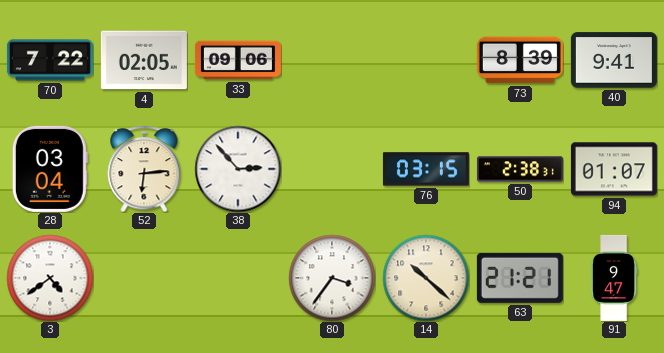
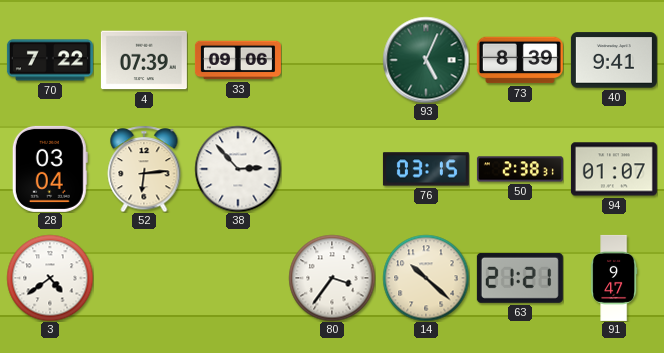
4: 02:05 -> 07:39 (144, 60)
93: none -> 5:04 (426, 60)
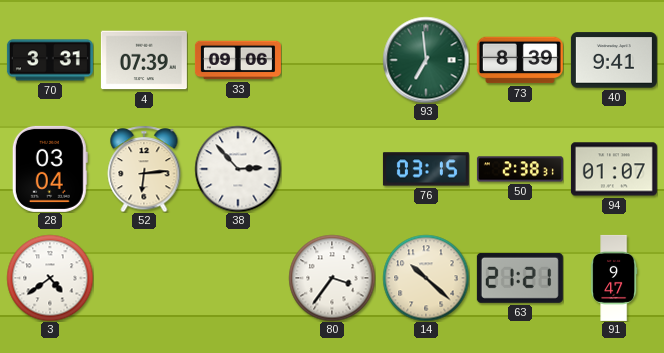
70: 7:22 -> 3:31 (50, 60)
93: 5:04 -> 6:59 (426, 60)
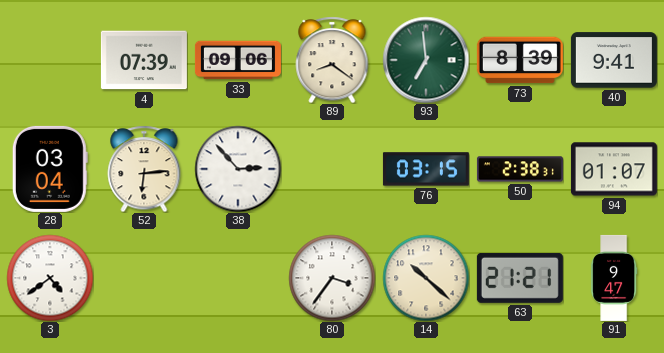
70: 3:31 -> none (50, 60)
89: none -> 8:21 (332, 60)
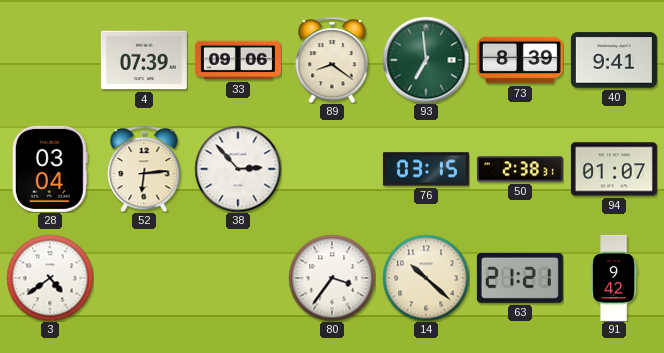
91: 9:47 -> 9:42 (614, 278)
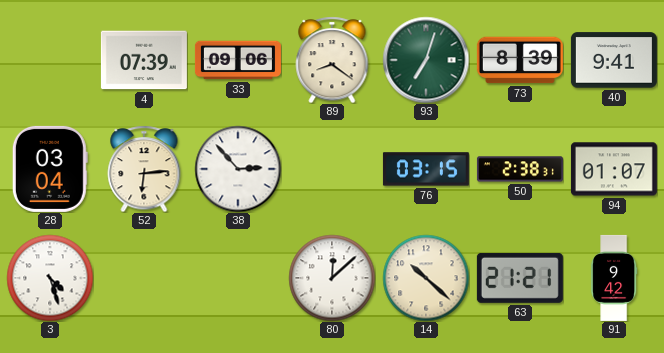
93: 6:59 -> 7:03 (426, 60)
3: 4:39 -> 4:27 (50, 278)
80: 3:36 -> 12:08 (332, 278)
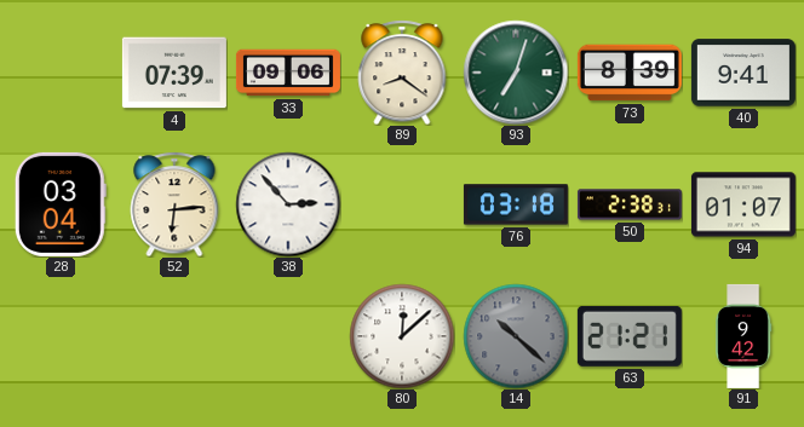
76: 03:15 -> 03:18 (516, 204)
3: 4:27 -> none (50, 278)
14 dial: cream -> grey (516, 336)
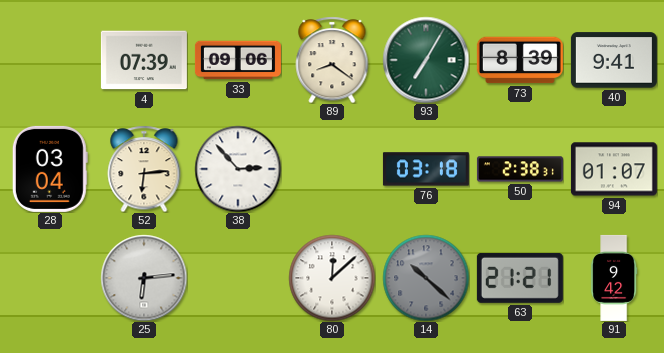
93: 7:03 -> 7:05 (426, 60)
25: none -> 6:14 (144, 278)
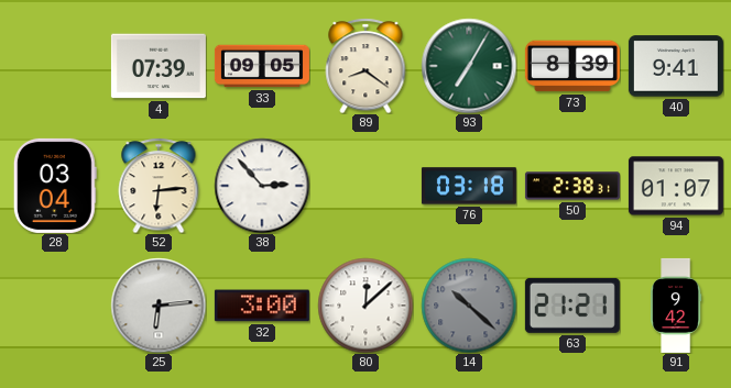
33: 09:06 -> 09:05 (262, 66)
32: none -> 3:00 (262, 306)
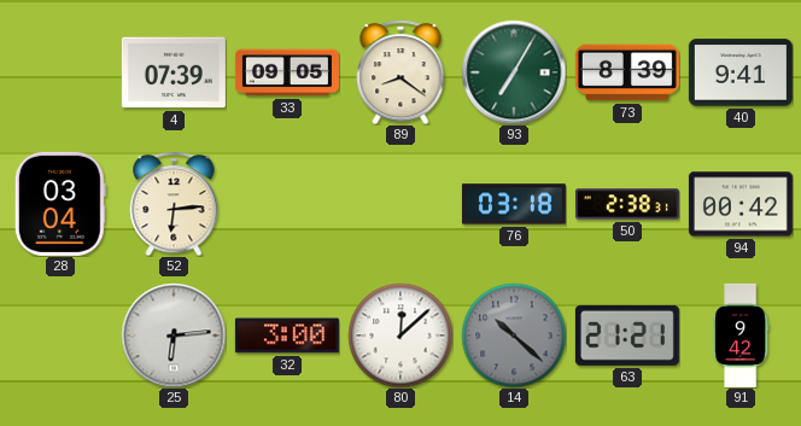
38: 2:53 -> none (262, 186)
94: 01:07 -> 00:42 (741, 204)
